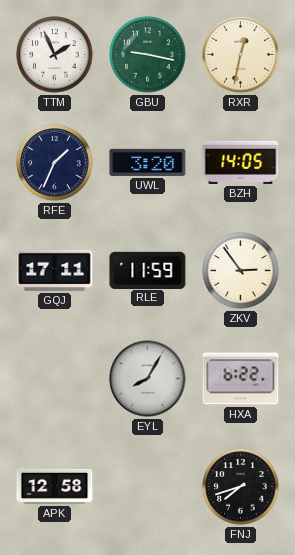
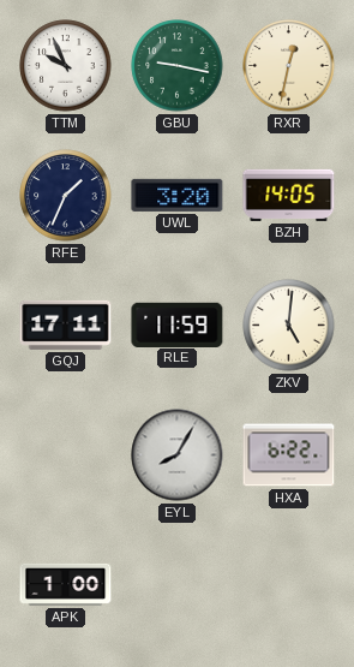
TTM: 1:56 -> 9:56 (66, 66)
ZKV: 2:54 -> 5:01 (289, 326)
APK: 12:58 -> 1:00 (66, 584)
FNJ: 7:42 -> none (241, 487)
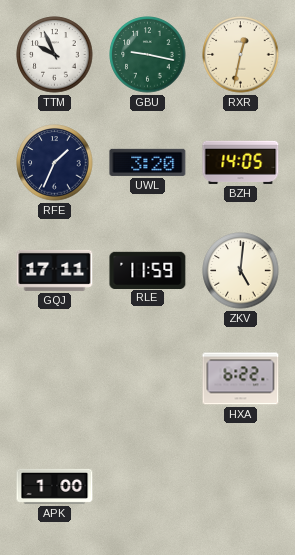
EYL: 8:05 -> none (178, 455)
